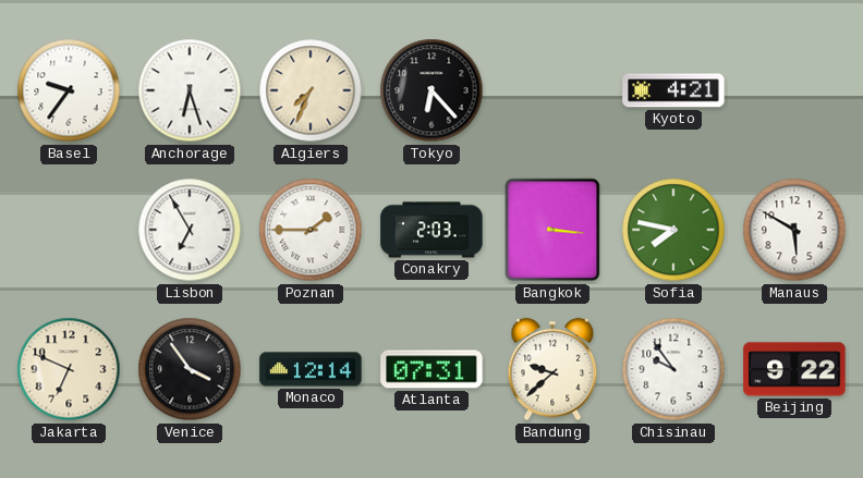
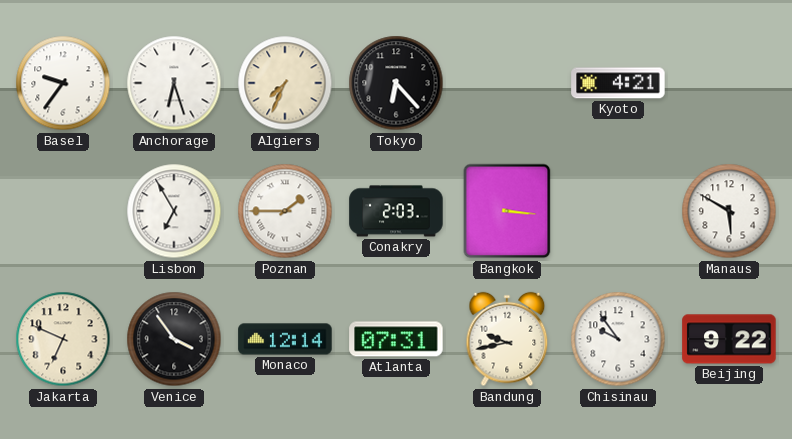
Sofia: 7:47 -> none (673, 230)
Bandung: 9:38 -> 9:43 (507, 339)
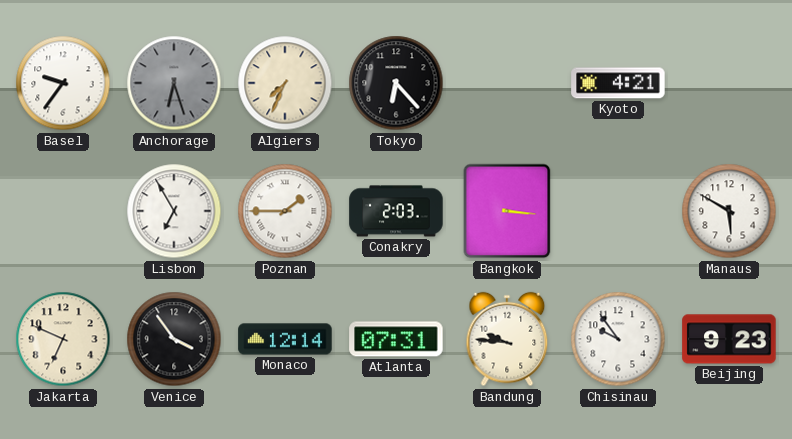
Anchorage dial: white -> grey (174, 83)
Bandung: 9:43 -> 9:46 (507, 339)
Beijing: 9:22 -> 9:23 (729, 339)
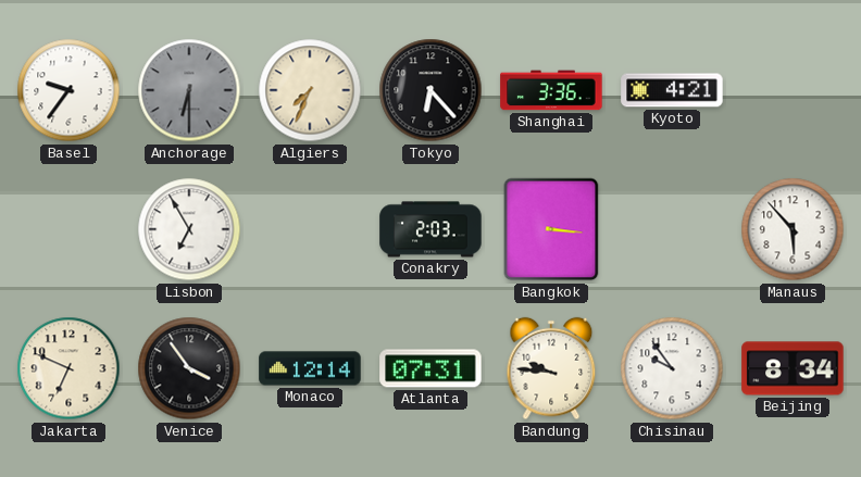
Anchorage: 6:27 -> 6:30 (189, 90)
Shanghai: none -> 3:36 (551, 90)
Poznan: 1:45 -> none (285, 211)
Manaus: 5:50 -> 5:53 (793, 229)
Beijing: 9:23 -> 8:34 (793, 368)
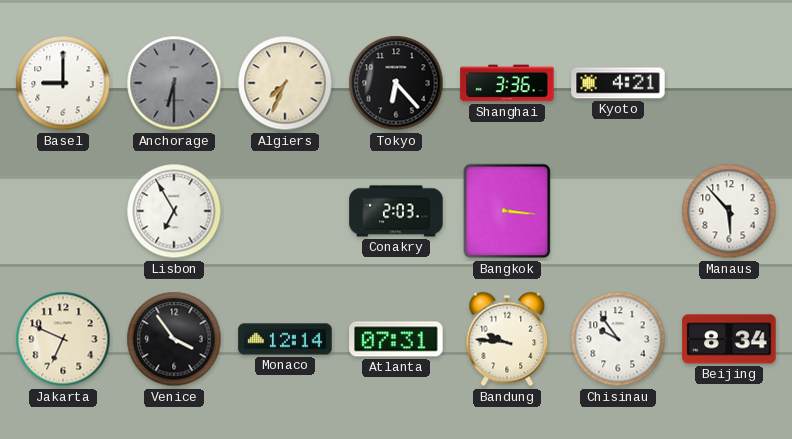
Basel: 9:36 -> 9:00 (63, 83)
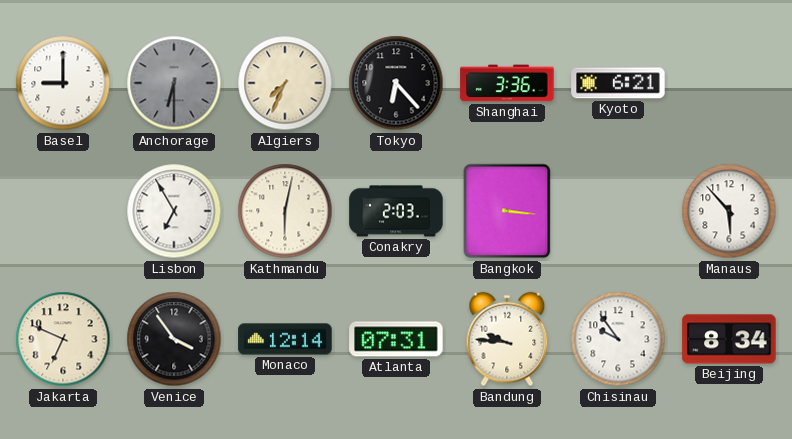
Kyoto: 4:21 -> 6:21 (618, 83)
Kathmandu: none -> 6:02 (285, 211)
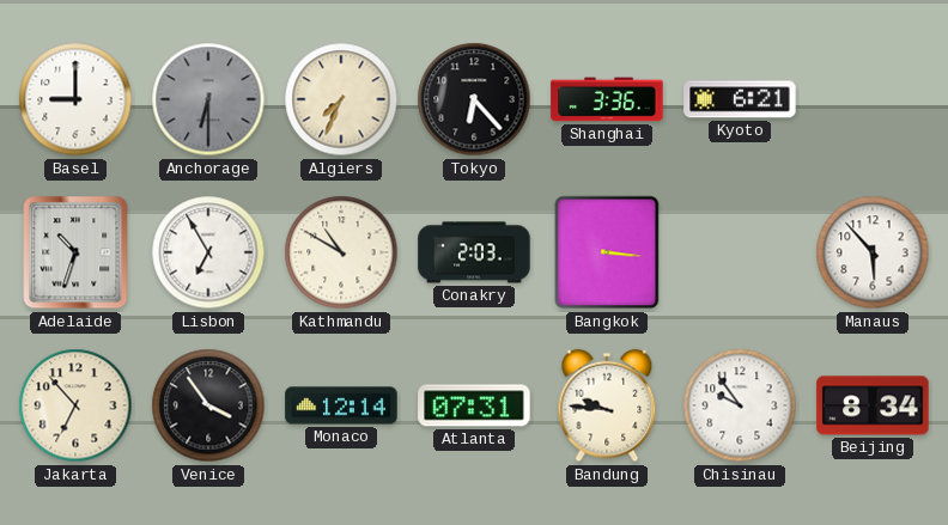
Adelaide: none -> 10:33 (75, 252)
Kathmandu: 6:02 -> 10:50 (341, 252)
Jakarta: 6:49 -> 6:53 (75, 405)
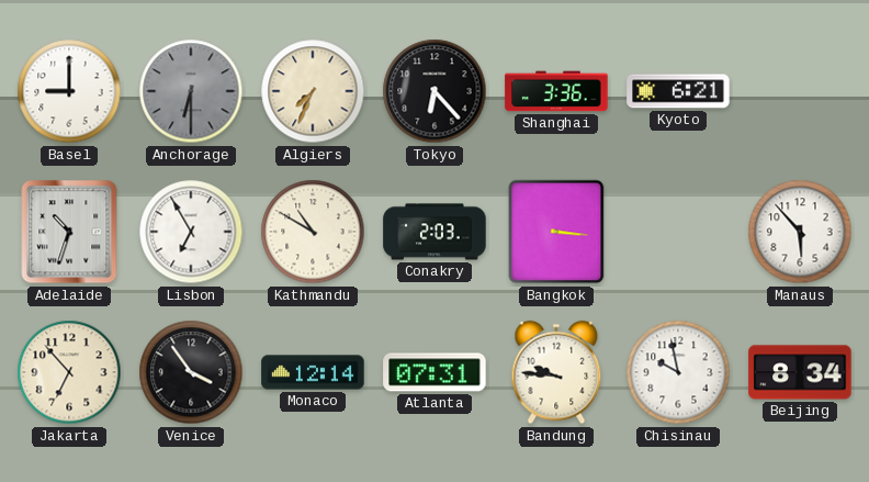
Chisinau: 9:54 -> 9:58 (678, 372)
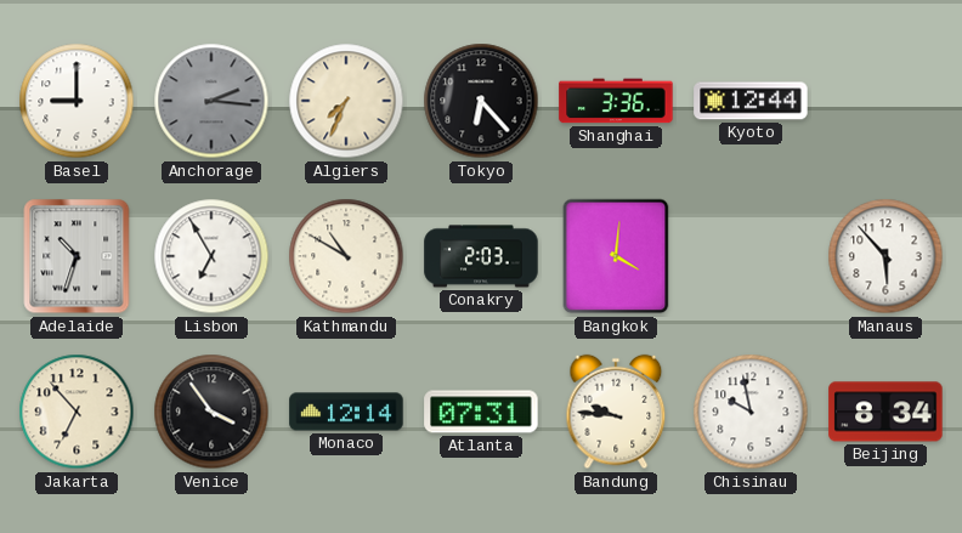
Anchorage: 6:30 -> 2:16 (211, 101)
Kyoto: 6:21 -> 12:44 (751, 101)
Bangkok: 3:16 -> 4:01 (616, 256)
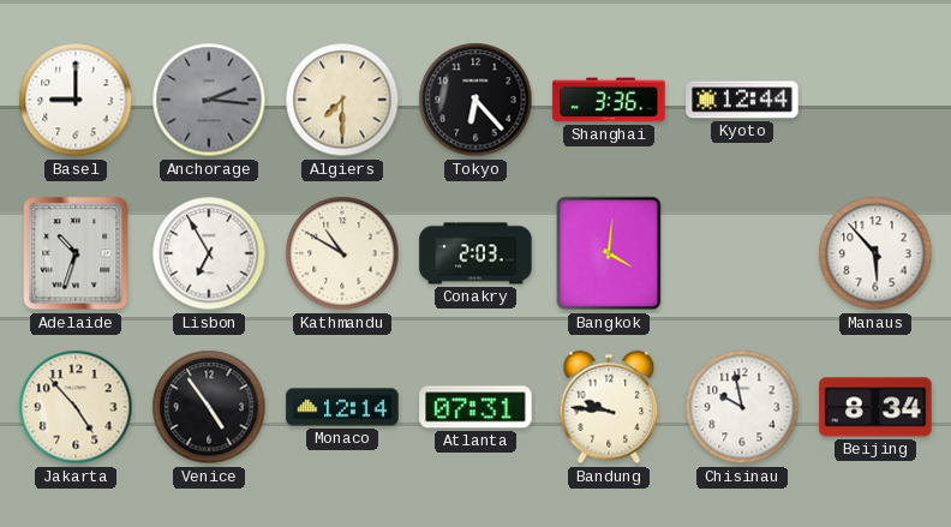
Algiers: 7:34 -> 7:30 (342, 100)
Jakarta: 6:53 -> 4:53 (76, 407)
Venice: 3:54 -> 4:54 (209, 407)
